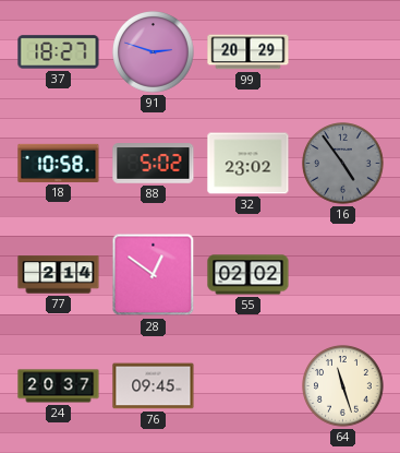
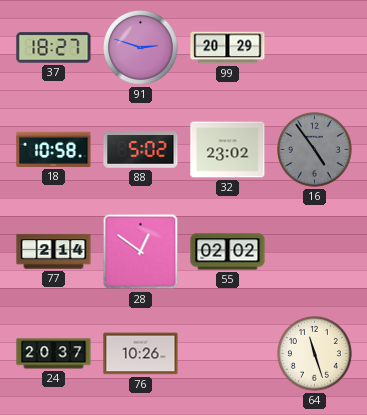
76: 09:45 -> 10:26 (141, 354)
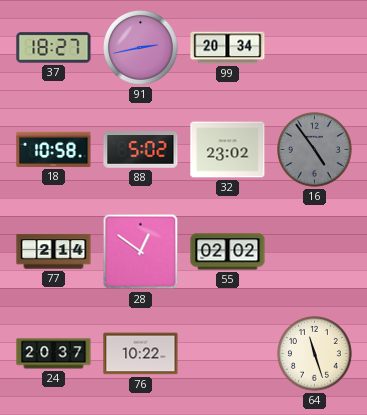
91: 2:48 -> 2:43 (141, 48)
99: 20:29 -> 20:34 (228, 48)
76: 10:26 -> 10:22 (141, 354)
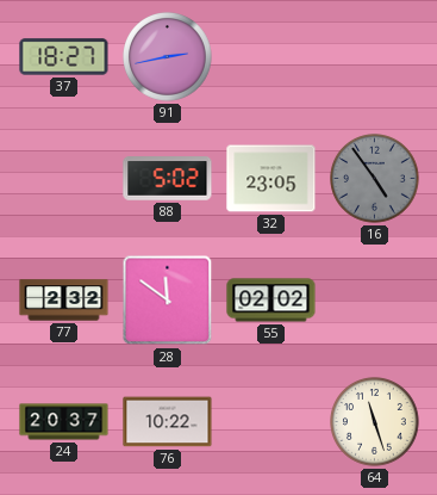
99: 20:34 -> none (228, 48)
18: 10:58 -> none (54, 149)
32: 23:02 -> 23:05 (271, 179)
77: 2:14 -> 2:32 (64, 301)
28: 12:51 -> 11:51 (168, 301)
